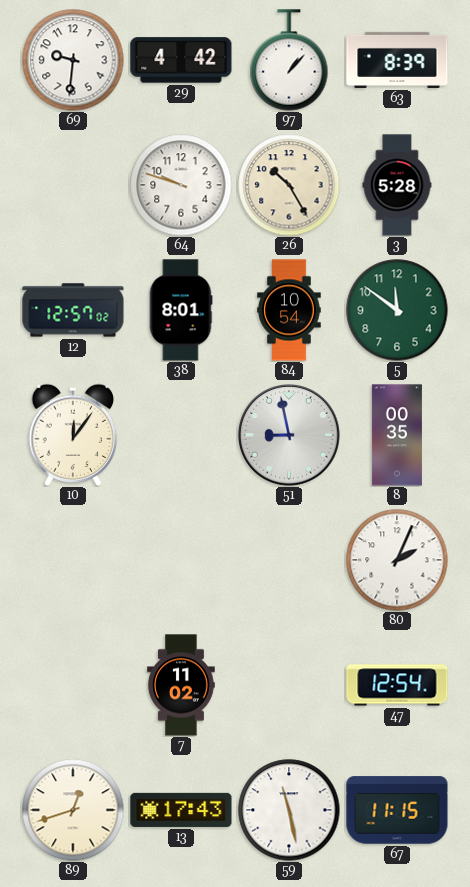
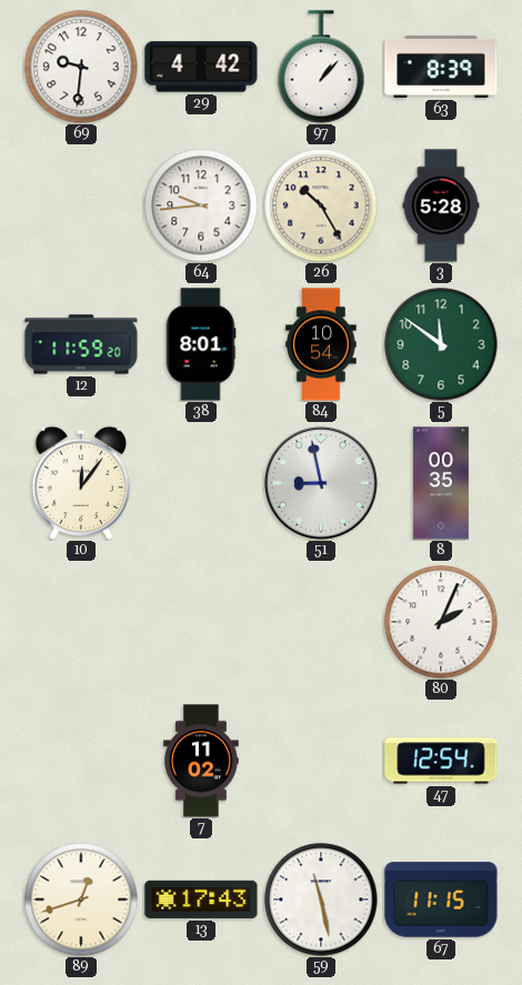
64: 9:48 -> 9:44 (201, 205)
12: 12:57 -> 11:59 (81, 344)
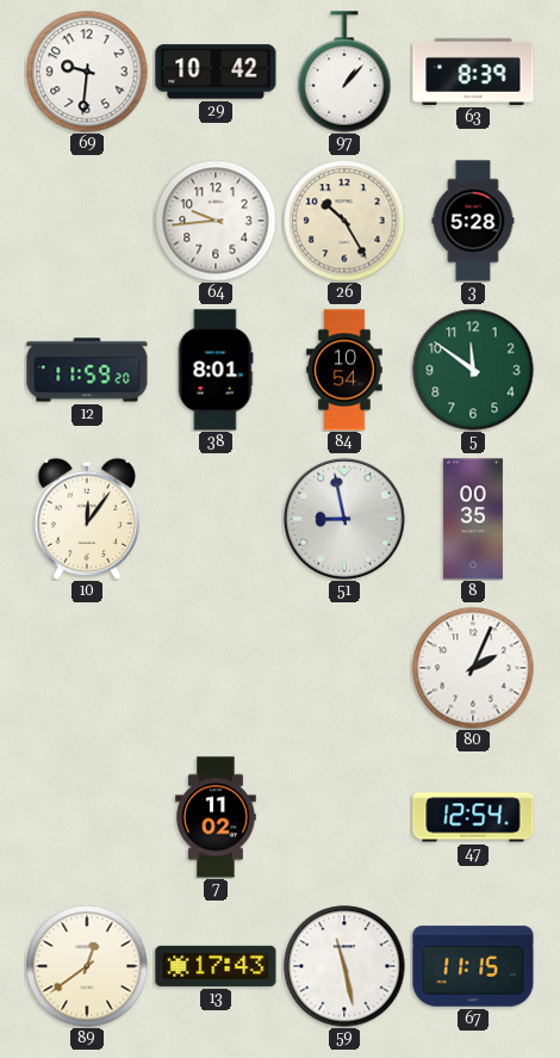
29: 4:42 -> 10:42 (216, 72)
89: 12:42 -> 12:39 (87, 966)
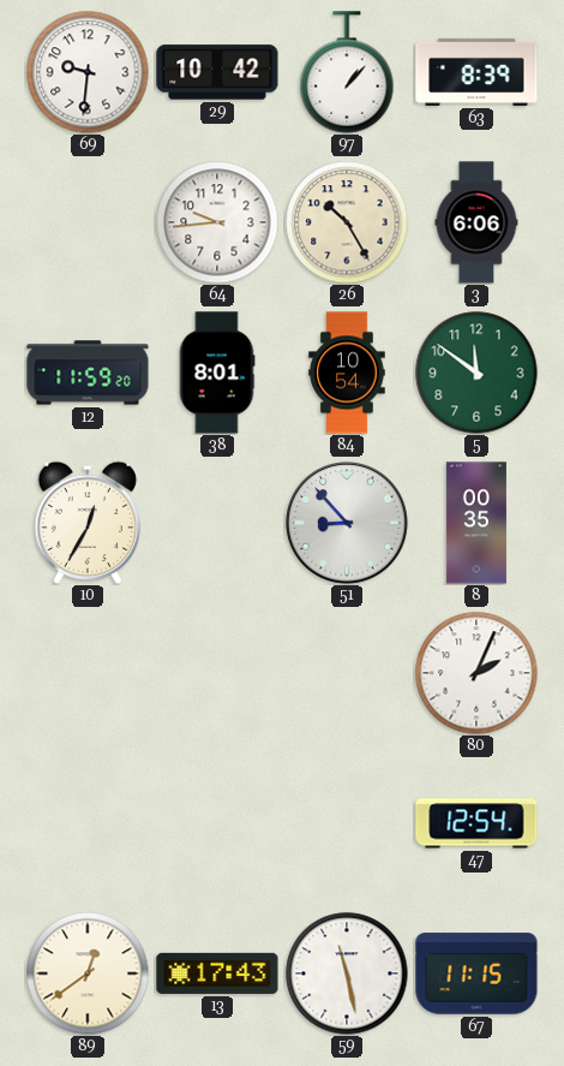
3: 5:28 -> 6:06 (476, 222)
10: 12:06 -> 12:35 (88, 523)
51: 8:58 -> 8:53 (347, 523)
7: 11:02 -> none (216, 817)
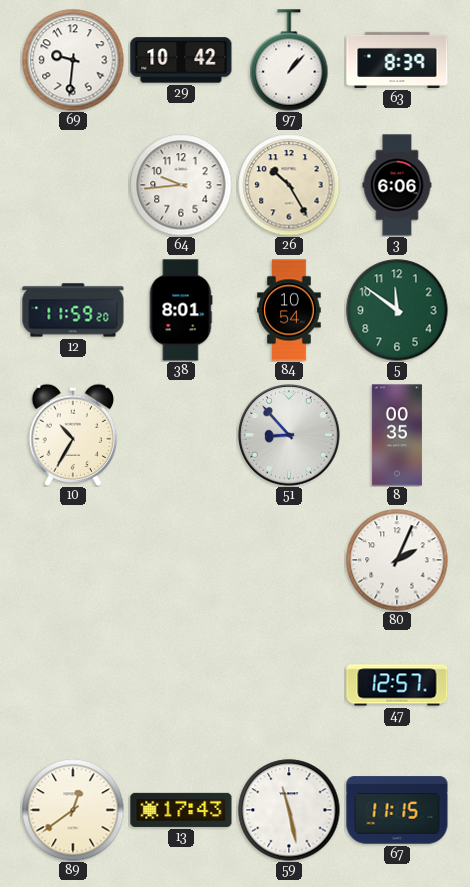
10: 12:35 -> 10:35 (73, 435)
47: 12:54 -> 12:57 (397, 685)
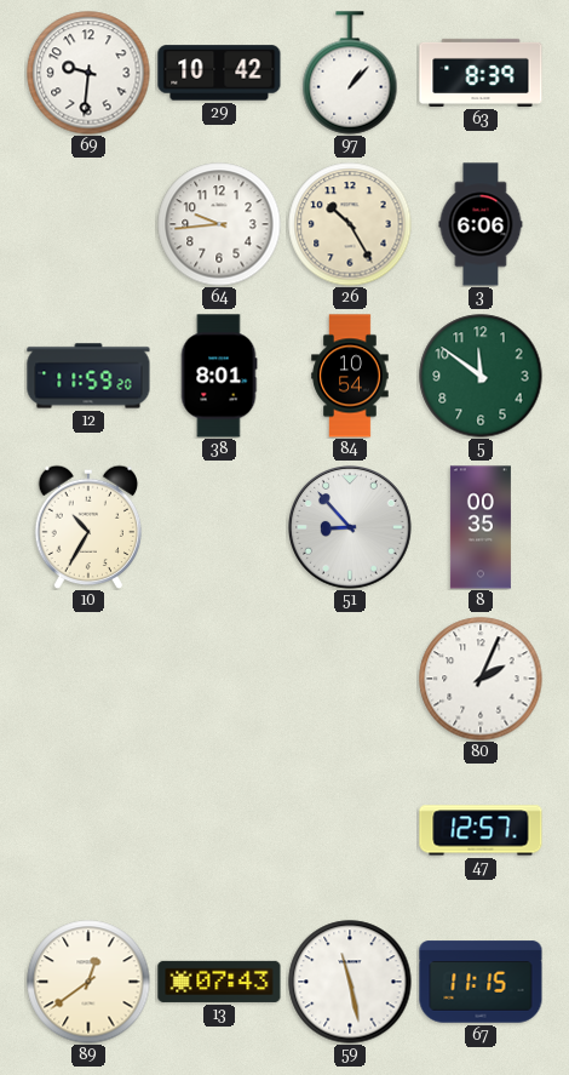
13: 17:43 -> 07:43 (219, 982)
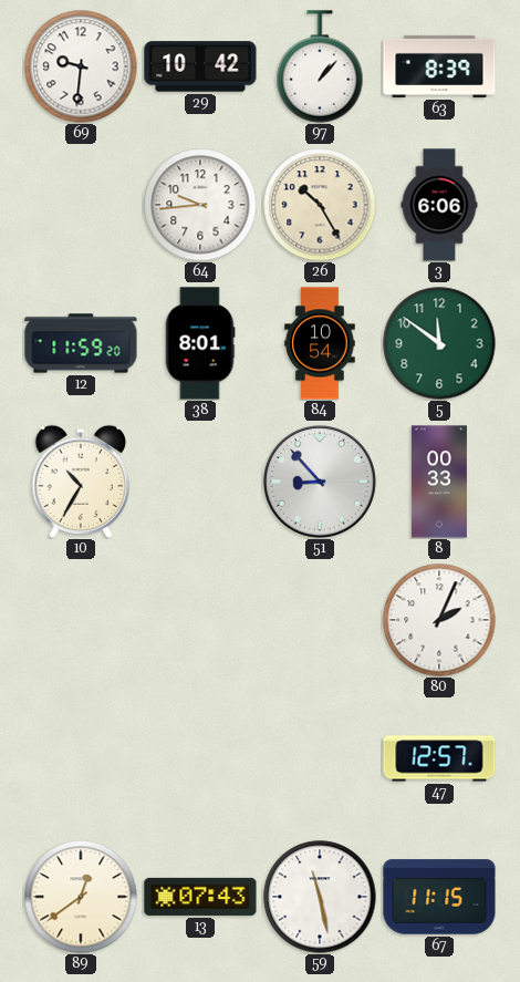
8: 00:35 -> 00:33 (439, 482)
